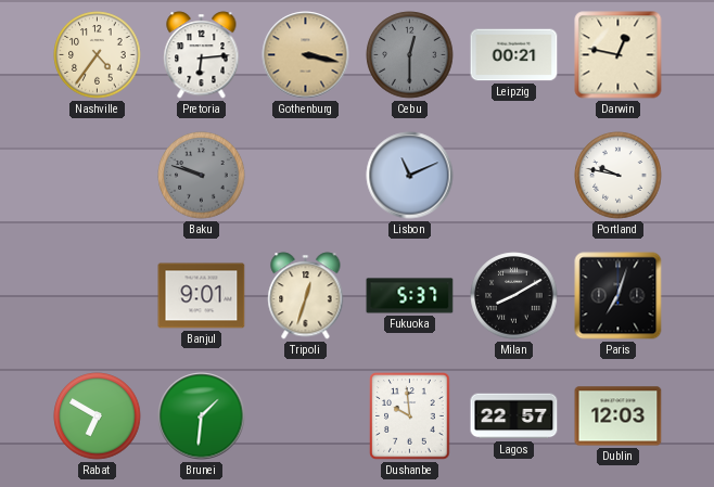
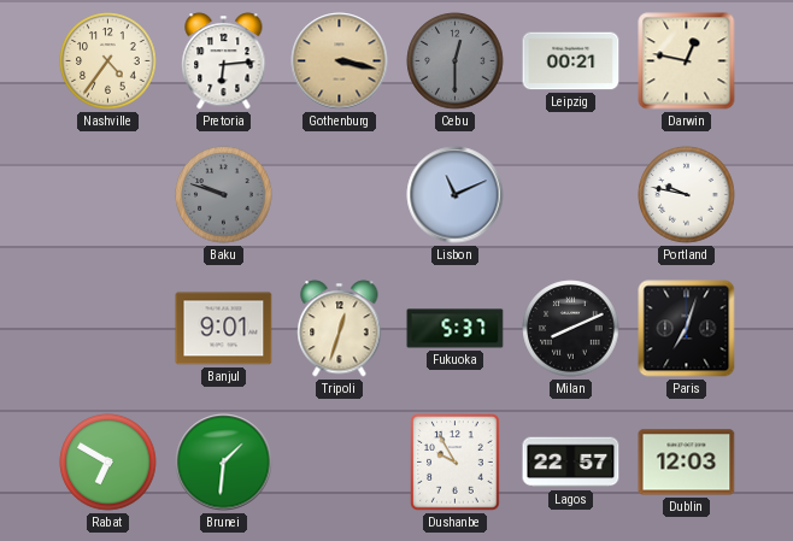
Milan: 8:10 -> 8:11 (571, 329)
Dushanbe: 9:59 -> 9:55 (456, 463)
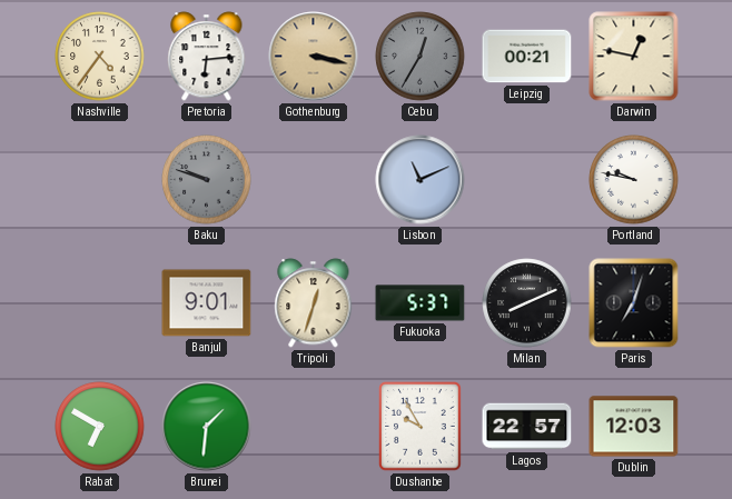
Cebu: 12:30 -> 12:35 (421, 57)
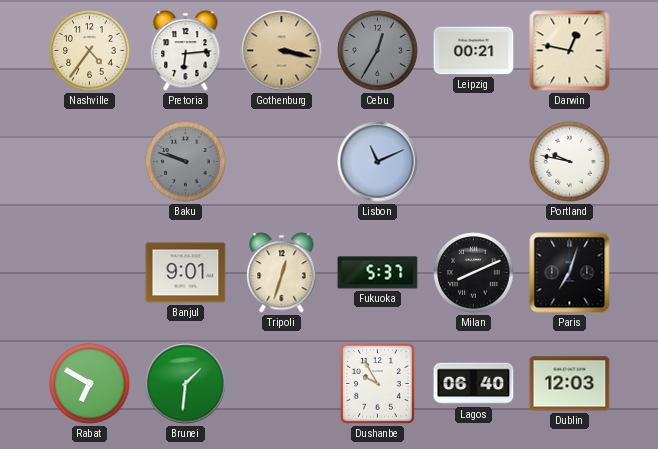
Lagos: 22:57 -> 06:40 (474, 384)
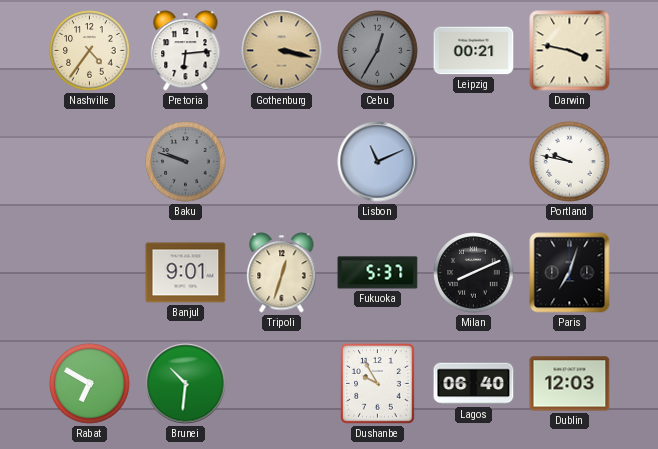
Darwin: 12:47 -> 3:47 (570, 51)
Brunei: 1:31 -> 10:31 (186, 384)
